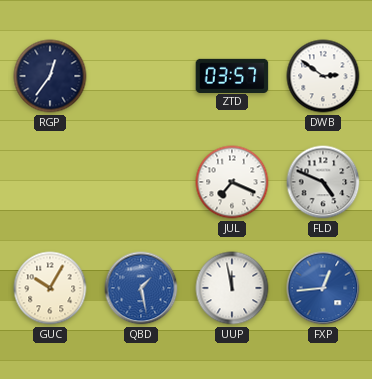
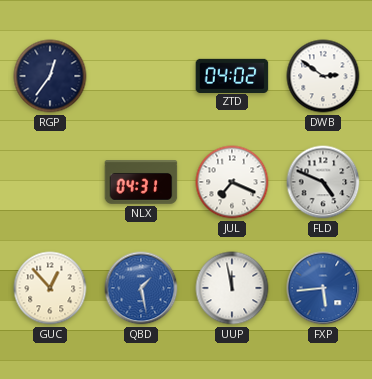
ZTD: 03:57 -> 04:02 (232, 75)
NLX: none -> 04:31 (141, 182)
GUC: 10:05 -> 12:53 (50, 288)
FXP: 12:44 -> 5:44 (323, 288)
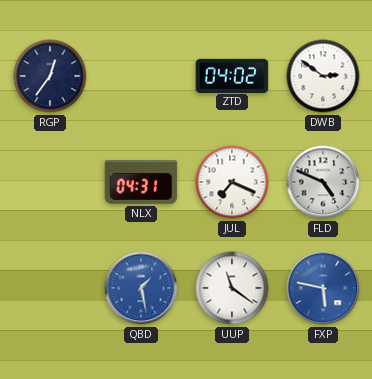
GUC: 12:53 -> none (50, 288)
UUP: 11:58 -> 11:21 (232, 288)
FXP: 5:44 -> 5:47 (323, 288)
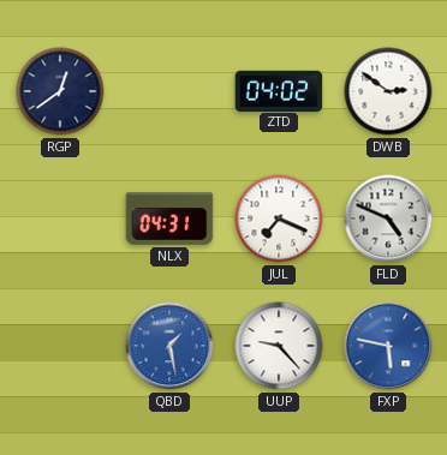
RGP: 12:36 -> 12:39 (60, 91)
UUP: 11:21 -> 9:23 (279, 346)
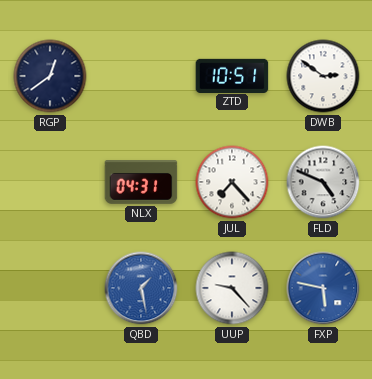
ZTD: 04:02 -> 10:51 (232, 75)
JUL: 7:19 -> 7:23 (232, 182)
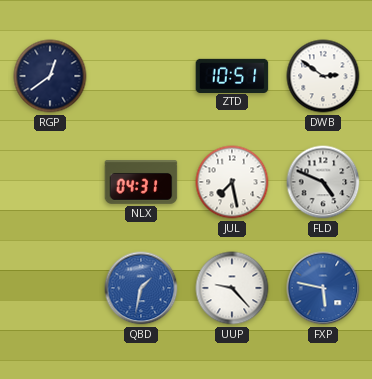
JUL: 7:23 -> 7:28 (232, 182)
QBD: 1:28 -> 1:32 (141, 288)
